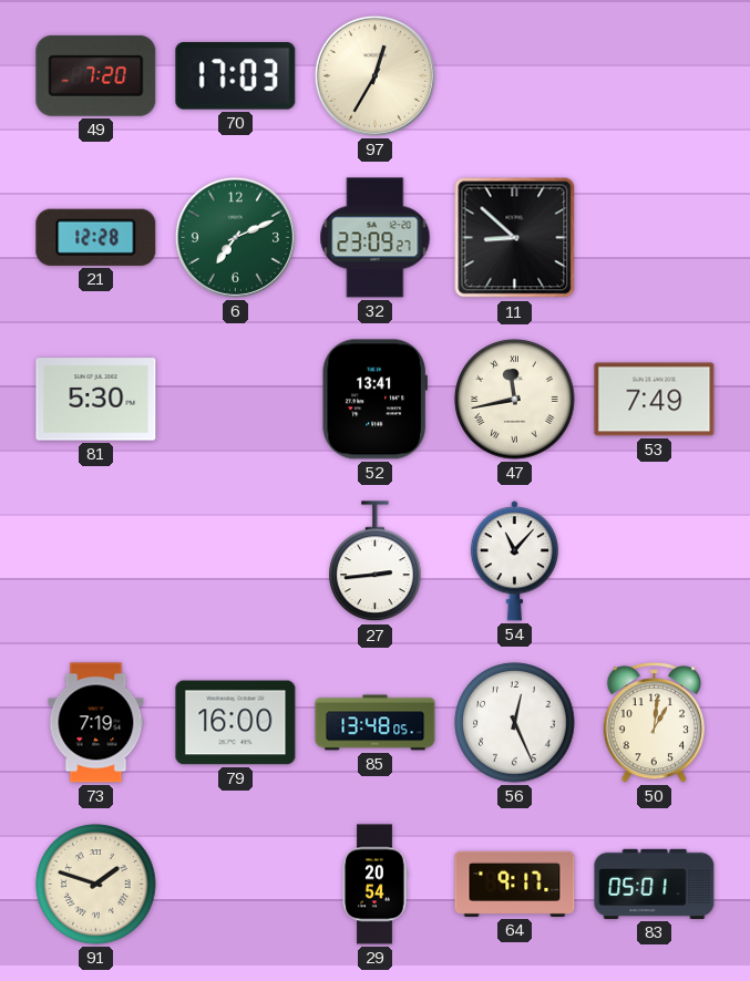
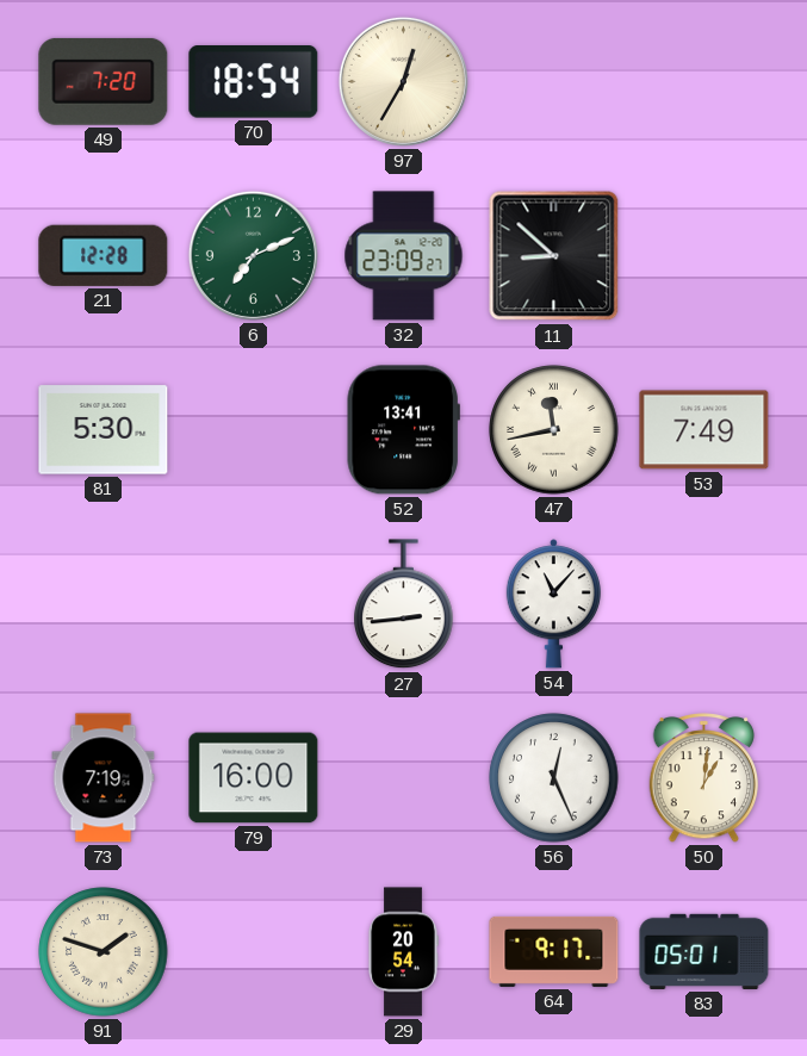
70: 17:03 -> 18:54 (254, 82)
85: 13:48 -> none (376, 723)
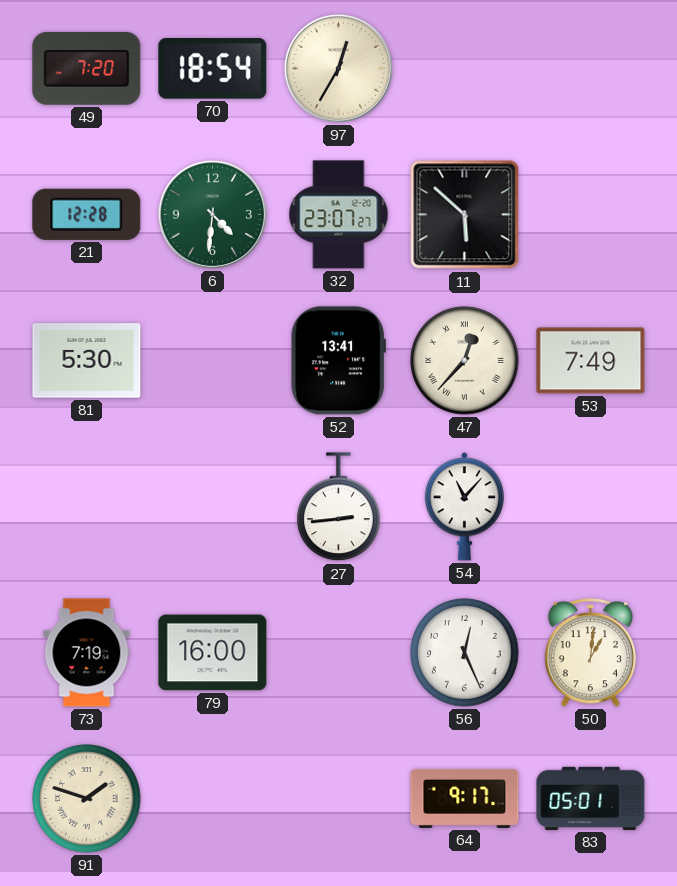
6: 7:11 -> 4:31 (212, 214)
32: 23:09 -> 23:07 (339, 215)
11: 8:52 -> 5:52 (465, 215)
47: 11:43 -> 12:37 (465, 361)
29: 20:54 -> none (403, 952)
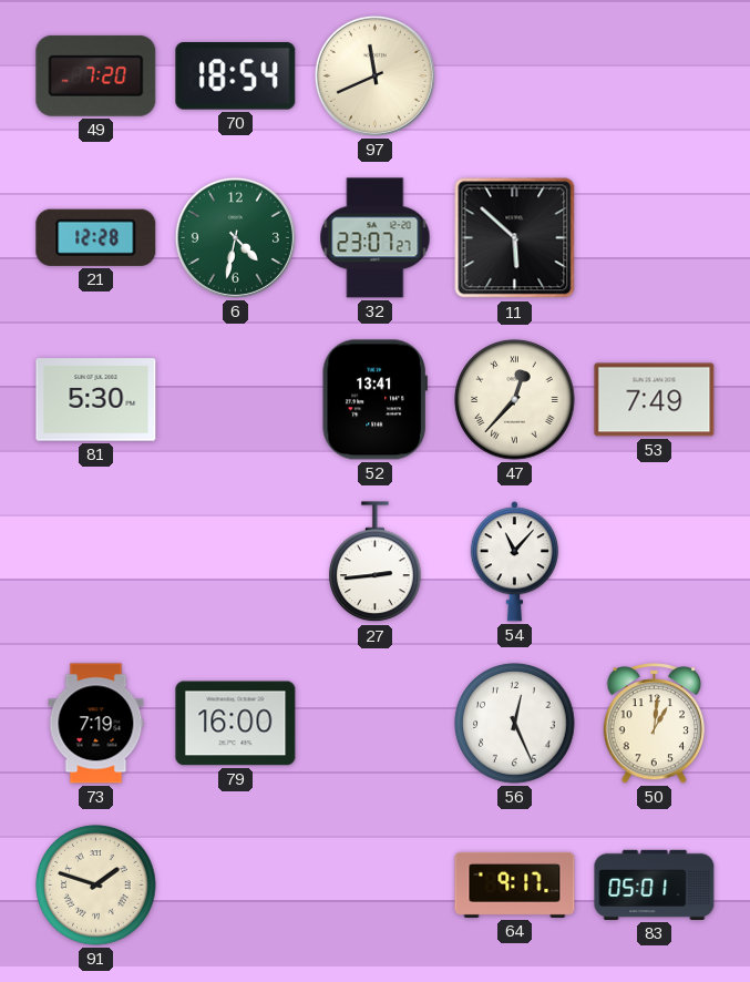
97: 12:35 -> 11:41 (374, 75)
6: 4:31 -> 4:32 (235, 237)
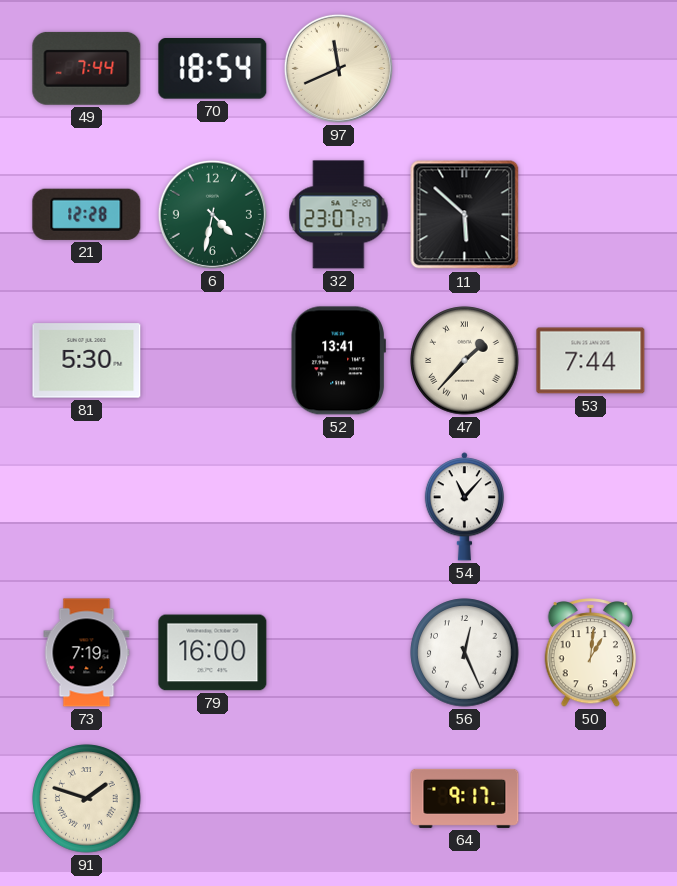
49: 7:20 -> 7:44 (87, 68)
47: 12:37 -> 1:37 (465, 361)
53: 7:49 -> 7:44 (591, 361)
27: 2:44 -> none (376, 562)
83: 05:01 -> none (655, 884)
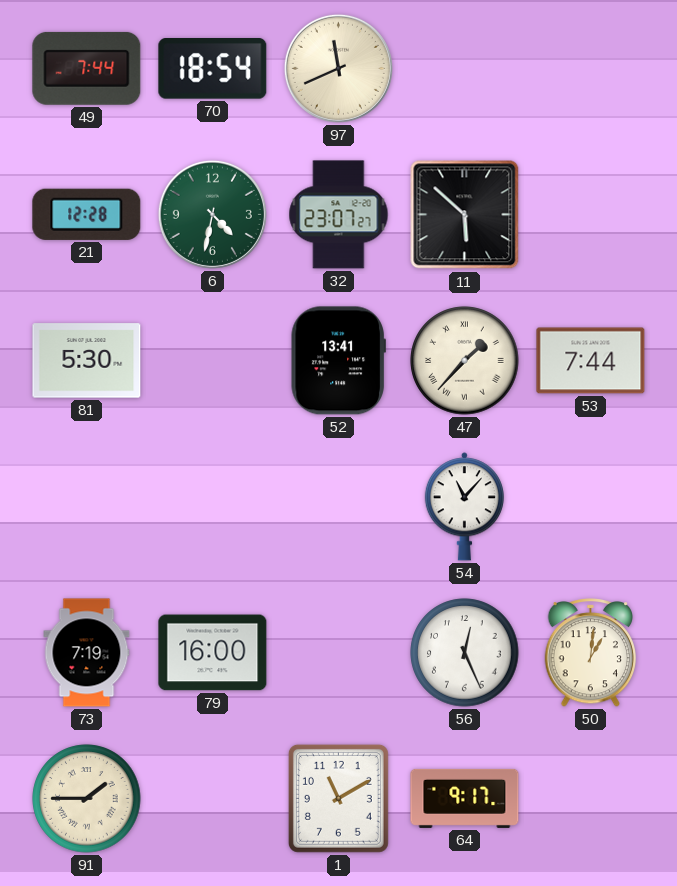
91: 1:48 -> 1:45 (87, 799)
1: none -> 11:10 (338, 798)
